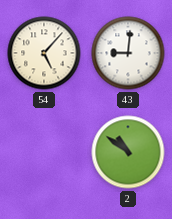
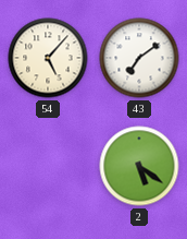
43: 9:01 -> 7:09 (139, 58)
2: 10:51 -> 5:21 (139, 166)
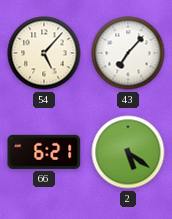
43: 7:09 -> 7:07 (128, 53)
66: none -> 6:21 (44, 152)
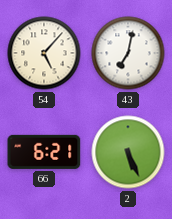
43: 7:07 -> 7:02 (128, 53)
2: 5:21 -> 5:26 (128, 152)
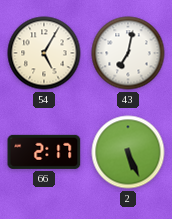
54: 5:07 -> 5:05 (44, 53)
66: 6:21 -> 2:17 (44, 152)
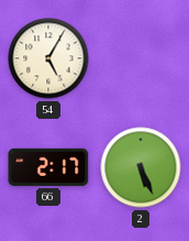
43: 7:02 -> none (128, 53)
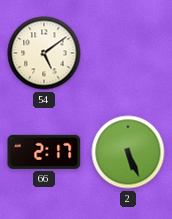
54: 5:05 -> 5:09 (44, 53)
